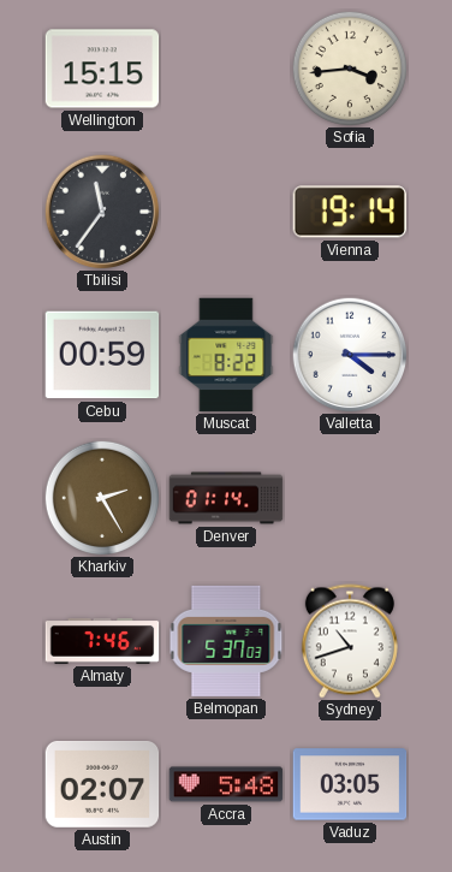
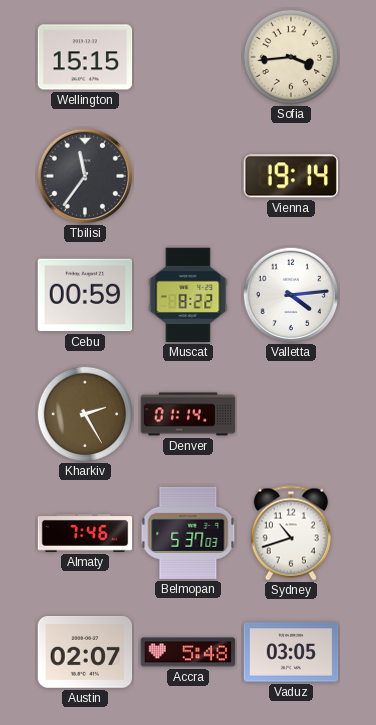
Valletta: 4:15 -> 4:14 (291, 295)
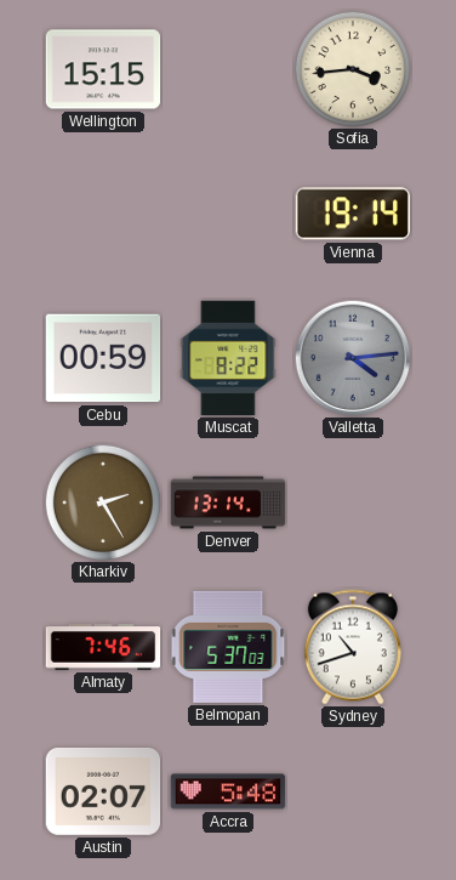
Tbilisi: 11:36 -> none (85, 176)
Valletta dial: white -> grey (353, 358)
Denver: 01:14 -> 13:14 (228, 503)
Vaduz: 03:05 -> none (291, 652)
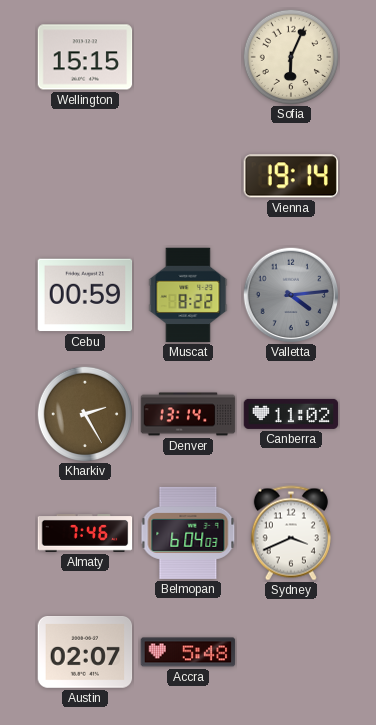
Sofia: 3:44 -> 6:04 (290, 56)
Canberra: none -> 11:02 (291, 414)
Belmopan: 5:37 -> 6:04 (188, 533)
Sydney: 10:42 -> 3:41 (291, 533)
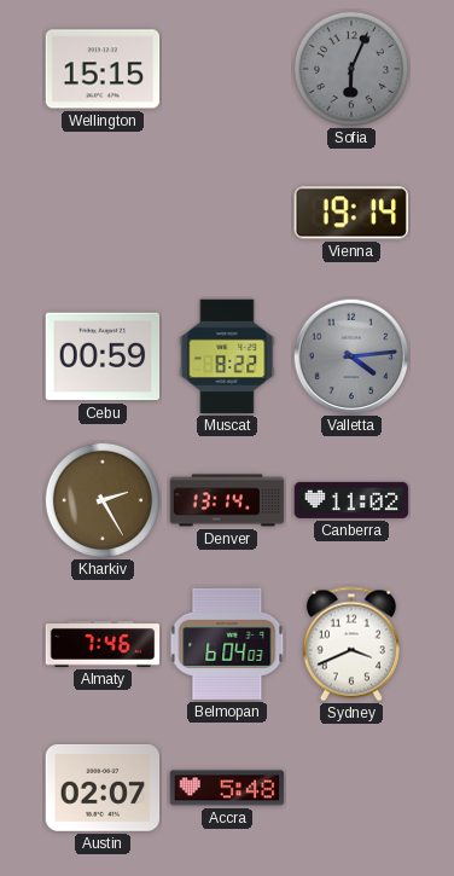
Sofia dial: cream -> grey (350, 68)
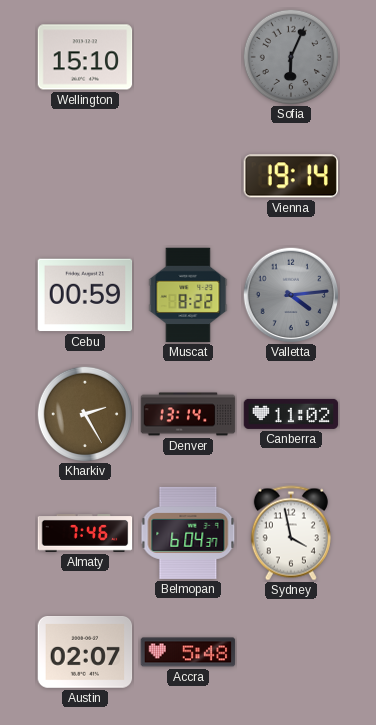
Wellington: 15:15 -> 15:10 (85, 57)
Belmopan: 6:04:03 -> 6:04:37 (188, 533)
Sydney: 3:41 -> 3:58 (291, 533)
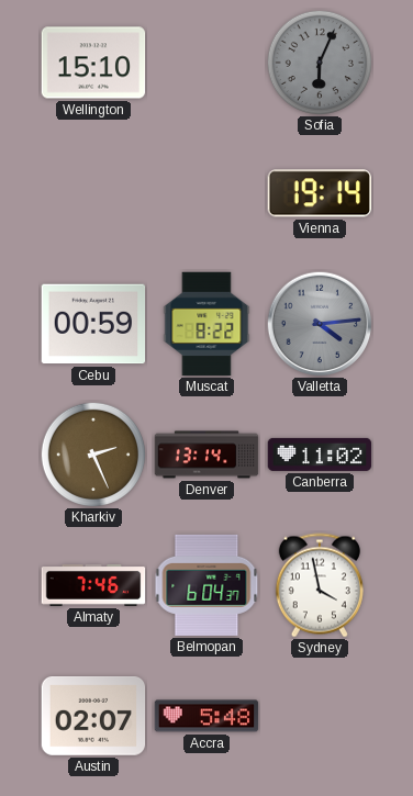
Kharkiv: 2:25 -> 2:26 (92, 453)
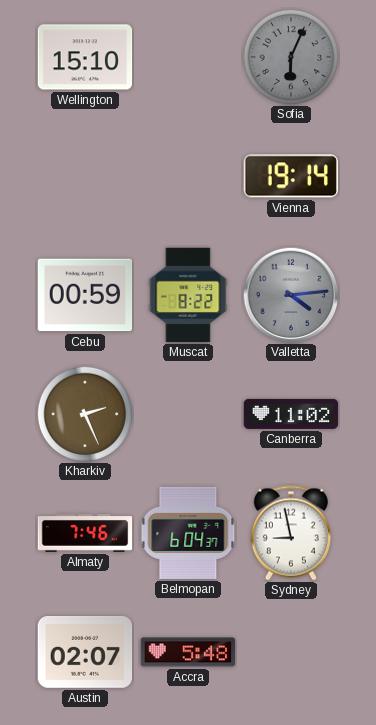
Denver: 13:14 -> none (206, 455)
Sydney: 3:58 -> 8:58 (291, 533)
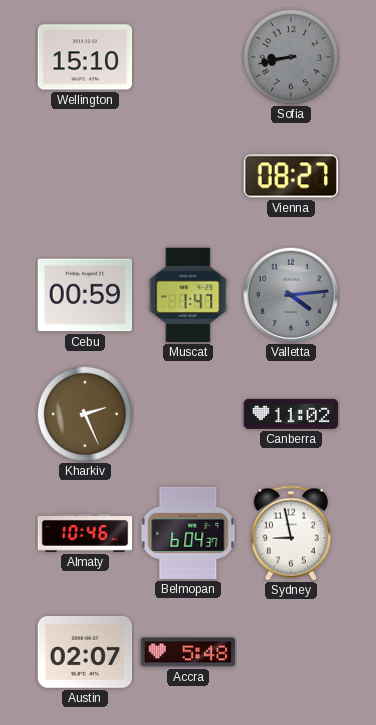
Sofia: 6:04 -> 8:43 (290, 56)
Vienna: 19:14 -> 08:27 (290, 176)
Muscat: 8:22 -> 1:47 (188, 295)
Almaty: 7:46 -> 10:46 (85, 534)
